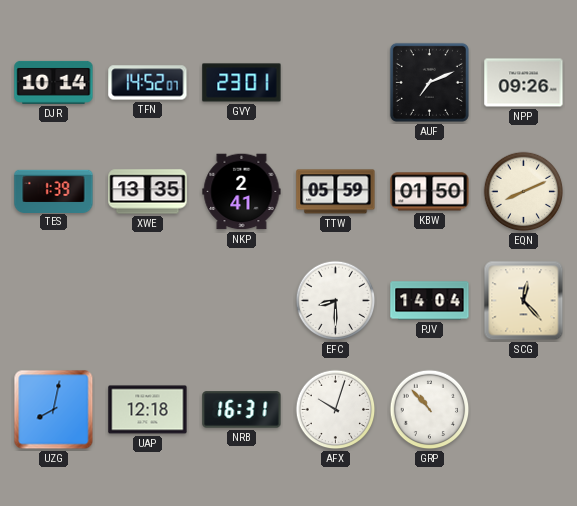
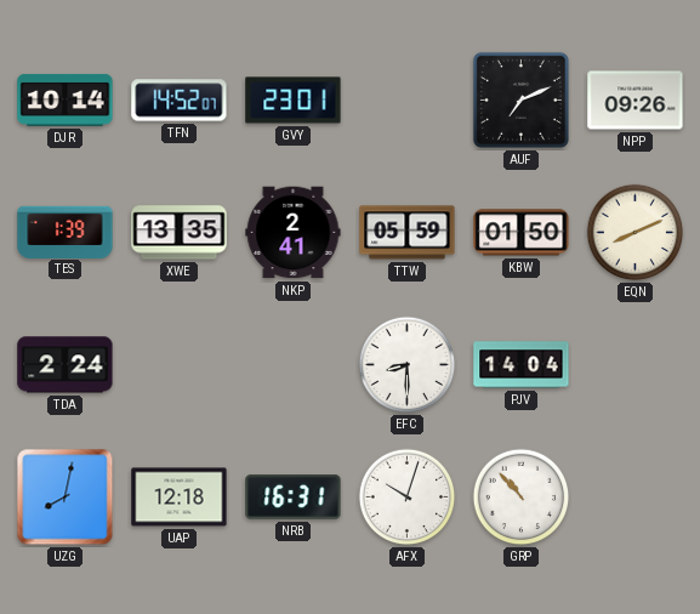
TDA: none -> 2:24 (66, 365)
SCG: 12:23 -> none (524, 301)
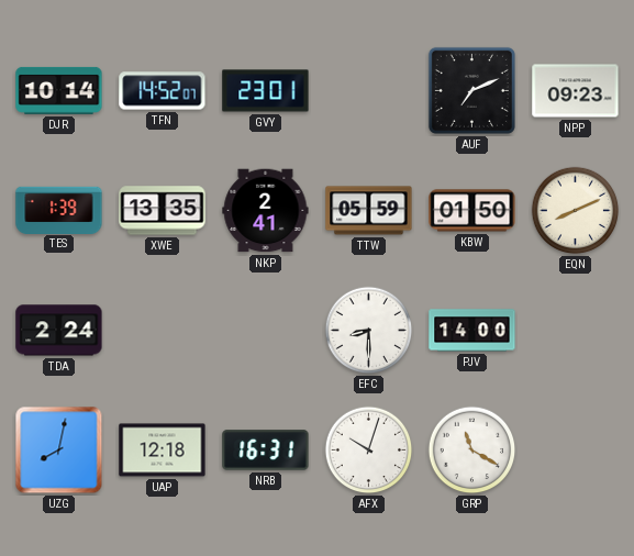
NPP: 09:26 -> 09:23 (576, 91)
PJV: 14:04 -> 14:00 (472, 331)
GRP: 10:53 -> 11:20 (472, 451)
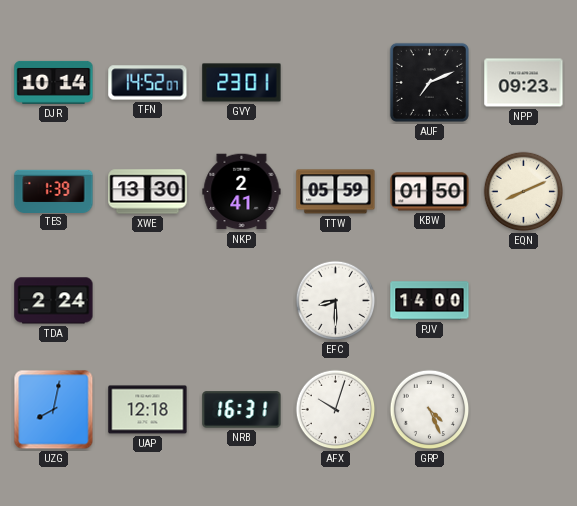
XWE: 13:35 -> 13:30 (148, 192)
GRP: 11:20 -> 4:26 (430, 410)
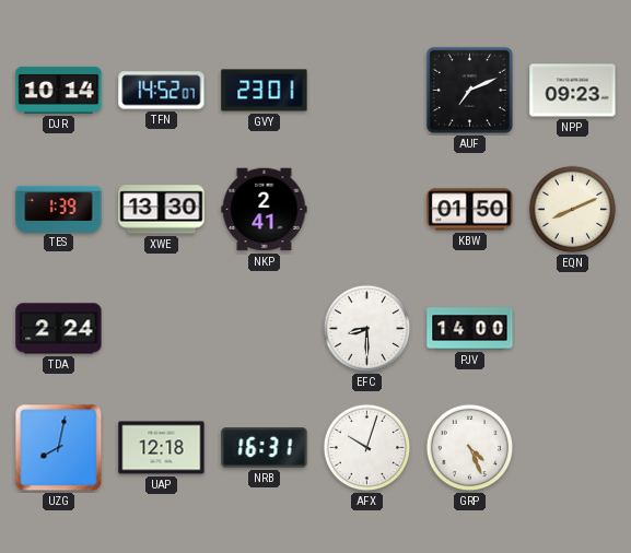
TTW: 05:59 -> none (336, 192)
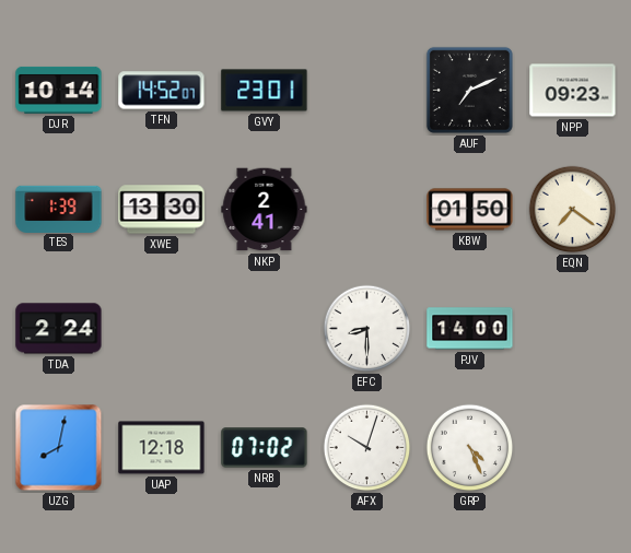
EQN: 8:11 -> 7:21 (573, 210)
NRB: 16:31 -> 07:02 (265, 448)
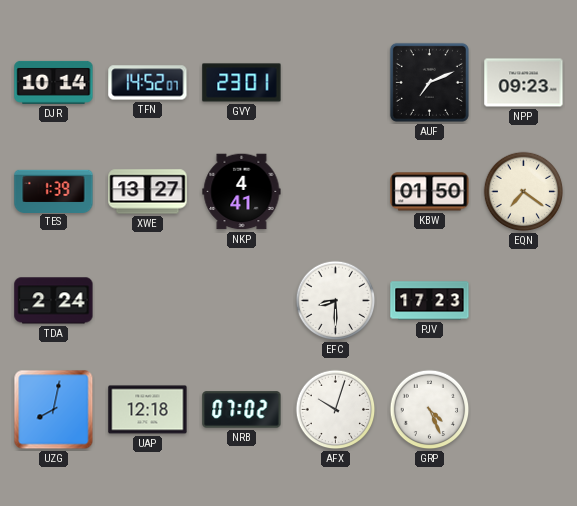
XWE: 13:30 -> 13:27 (148, 192)
NKP: 2:41 -> 4:41 (242, 192)
PJV: 14:00 -> 17:23 (430, 301)
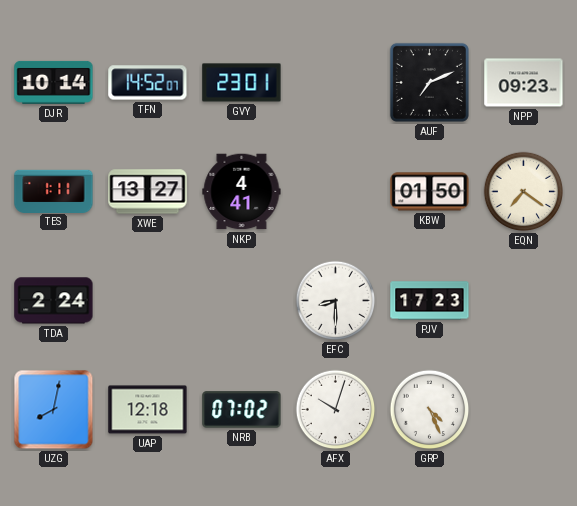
TES: 1:39 -> 1:11 (54, 191)
